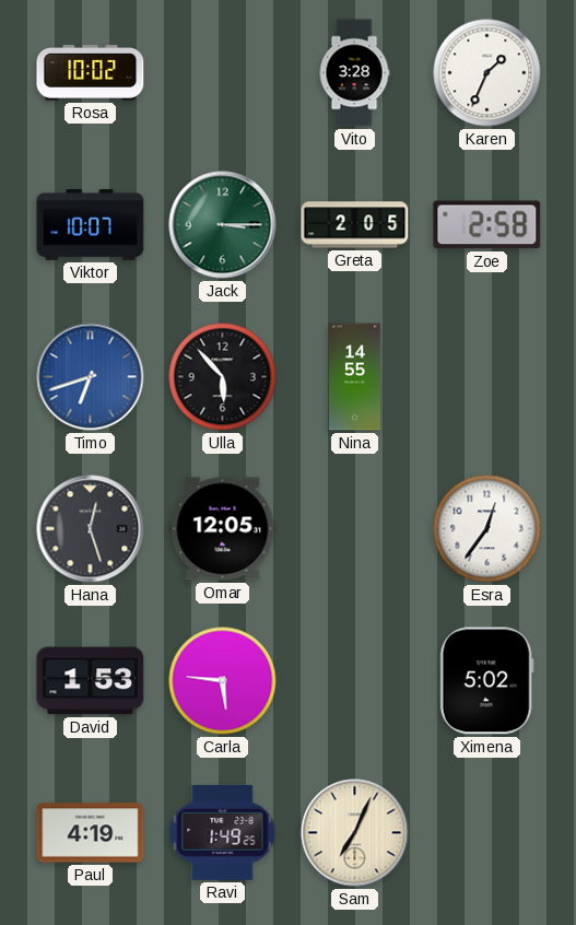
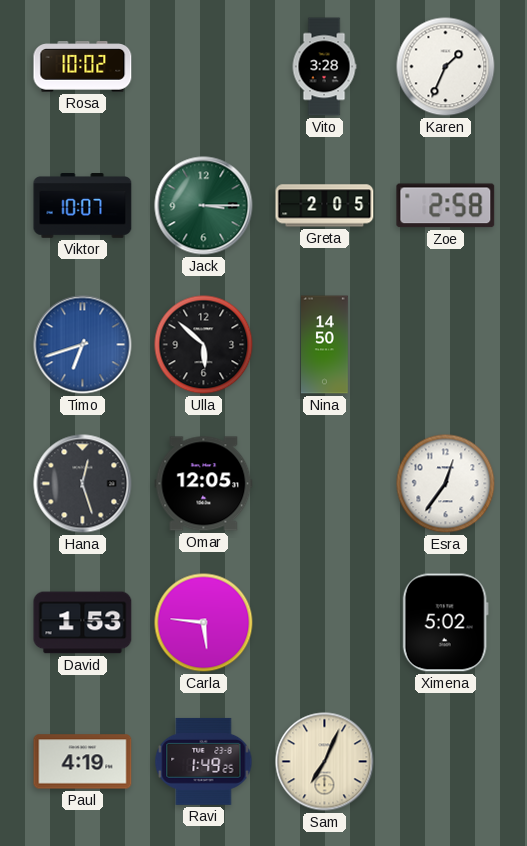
Ulla: 5:53 -> 5:52 (204, 345)
Nina: 14:55 -> 14:50 (325, 345)
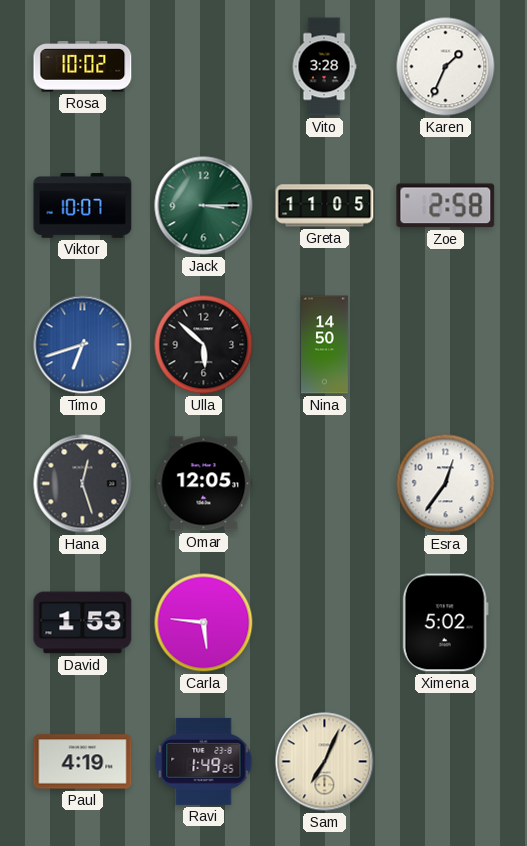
Greta: 2:05 -> 11:05 (325, 206)
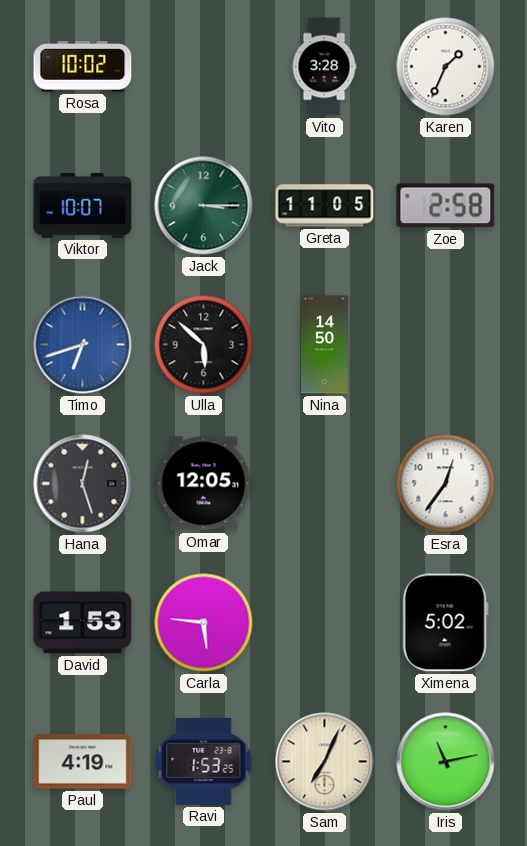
Ravi: 1:49 -> 1:53 (204, 761)
Iris: none -> 11:13 (446, 762)
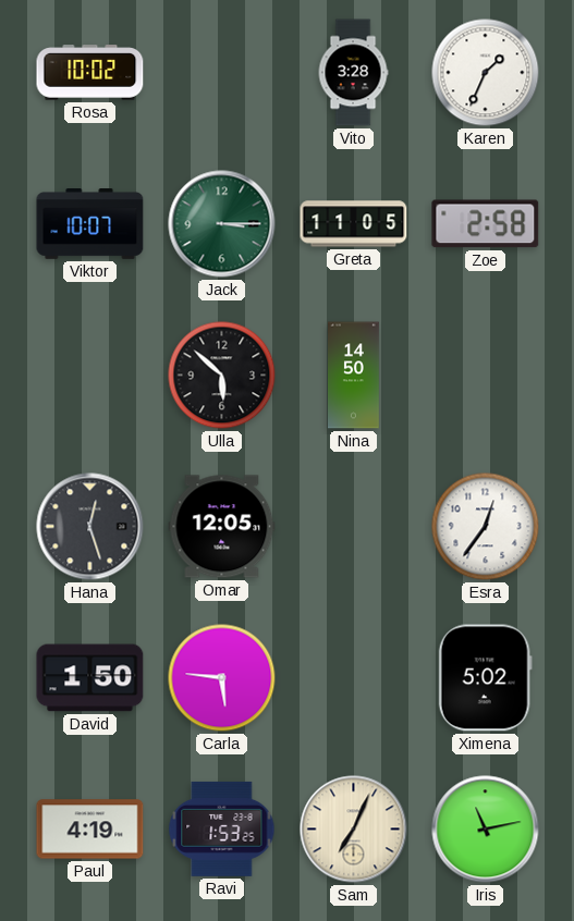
Timo: 6:42 -> none (83, 345)
David: 1:53 -> 1:50 (90, 678)
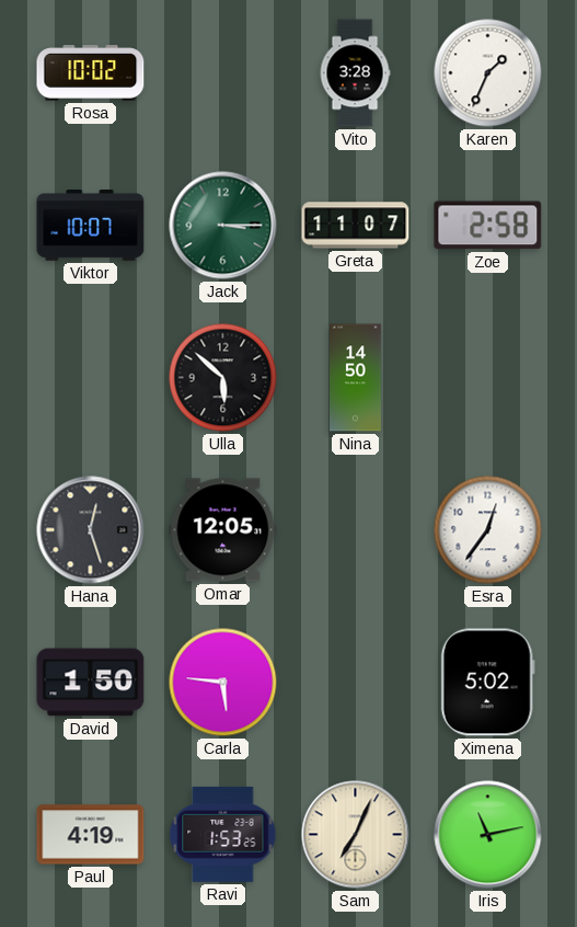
Greta: 11:05 -> 11:07 (356, 226)
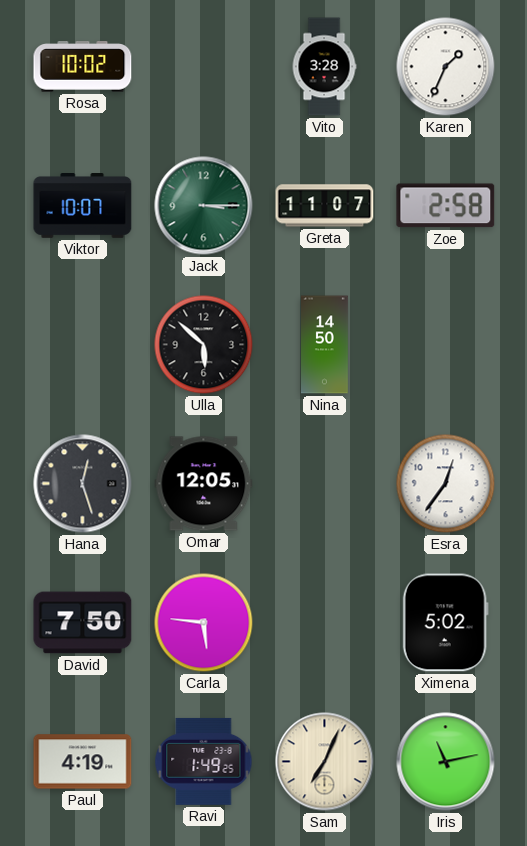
David: 1:50 -> 7:50 (83, 623)
Ravi: 1:53 -> 1:49 (204, 761)
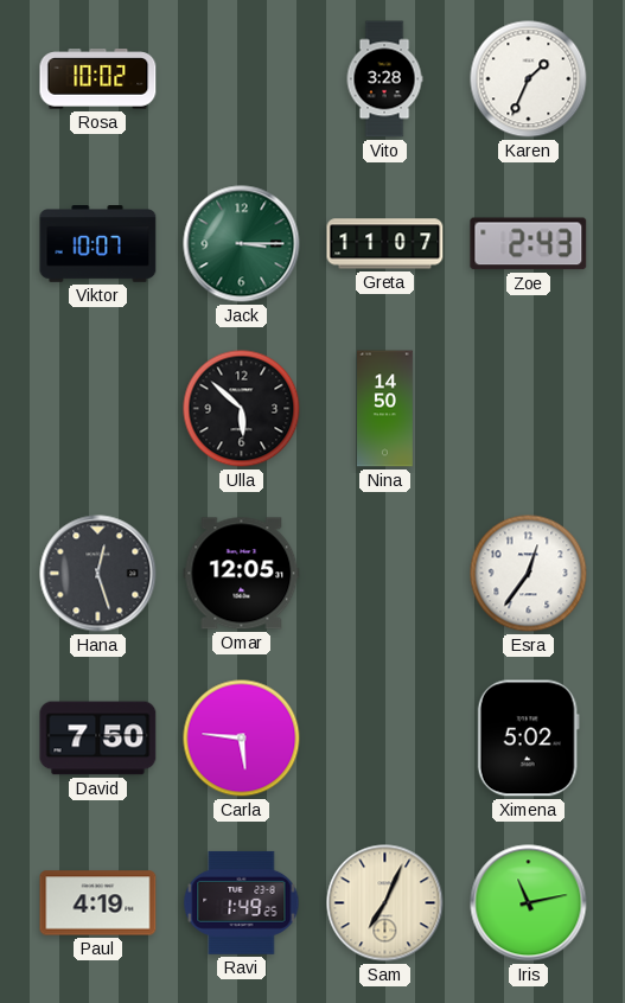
Zoe: 2:58 -> 2:43 (529, 244)
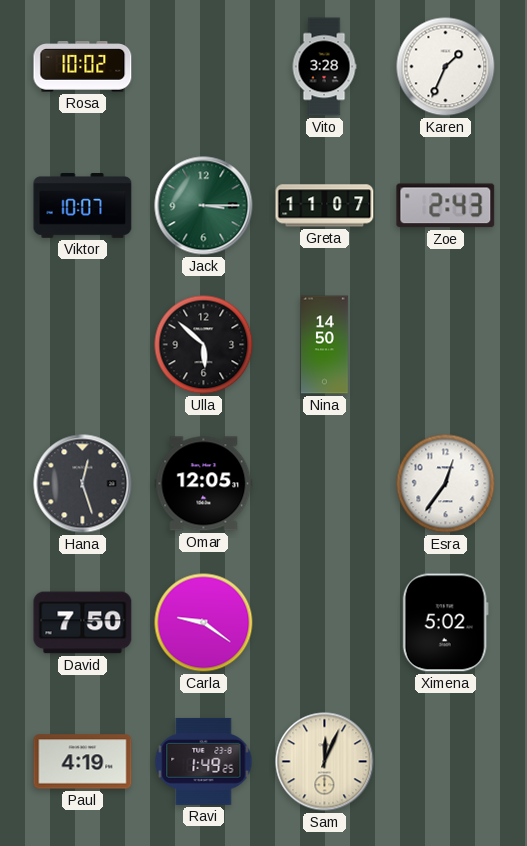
Carla: 5:46 -> 9:21 (204, 623)
Sam: 7:04 -> 12:04 (325, 762)
Iris: 11:13 -> none (529, 903)
